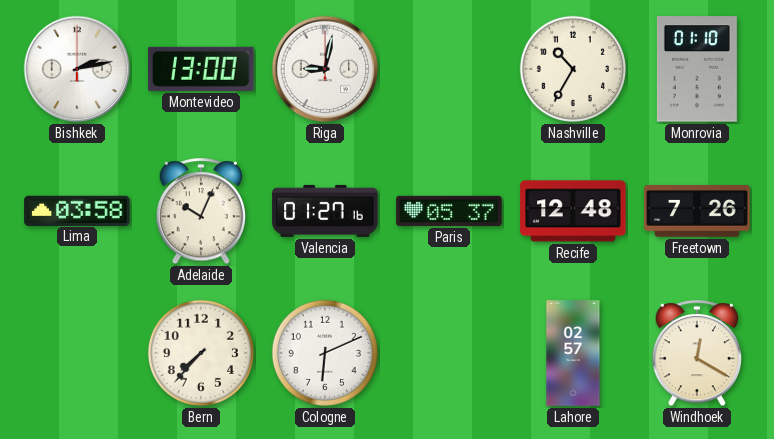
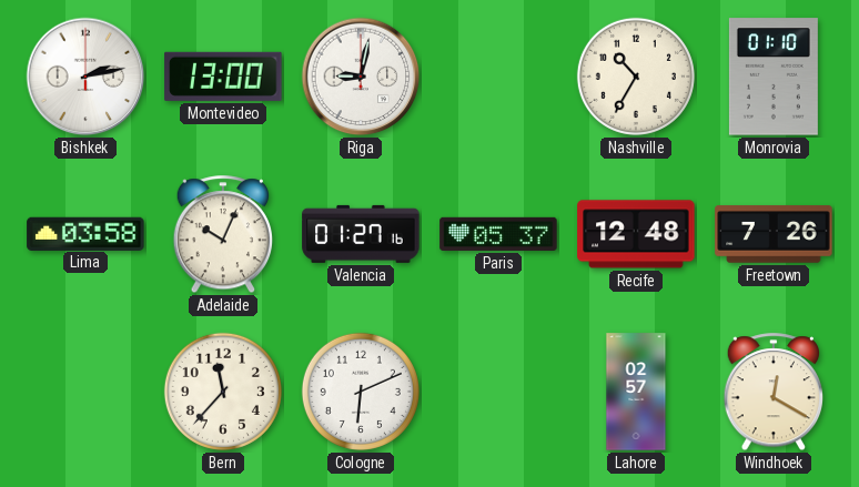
Bern: 7:37 -> 11:37 (223, 392)
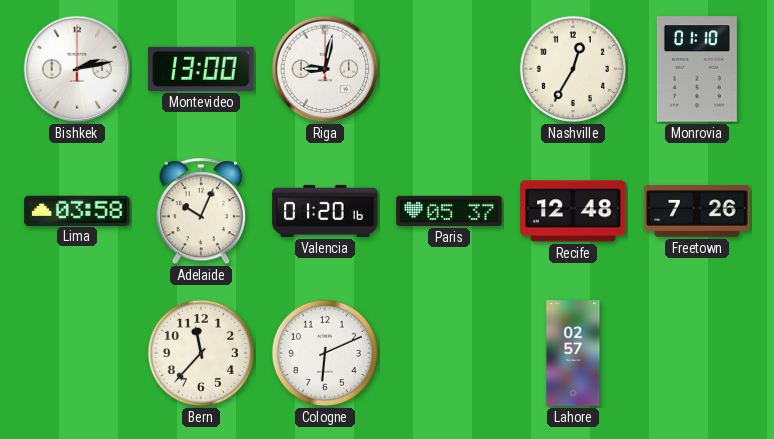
Nashville: 10:35 -> 12:35 (573, 69)
Valencia: 01:27 -> 01:20 (325, 211)
Windhoek: 12:20 -> none (772, 393)
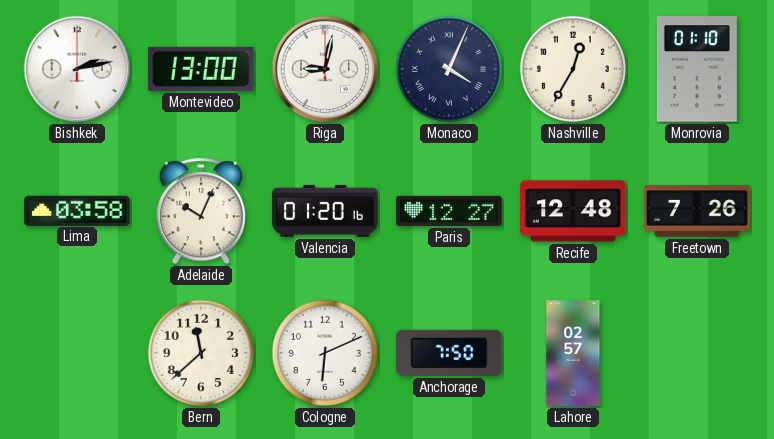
Monaco: none -> 4:04 (449, 69)
Paris: 05:37 -> 12:27 (449, 211)
Bern: 11:37 -> 11:38 (201, 353)
Anchorage: none -> 7:50 (449, 353)
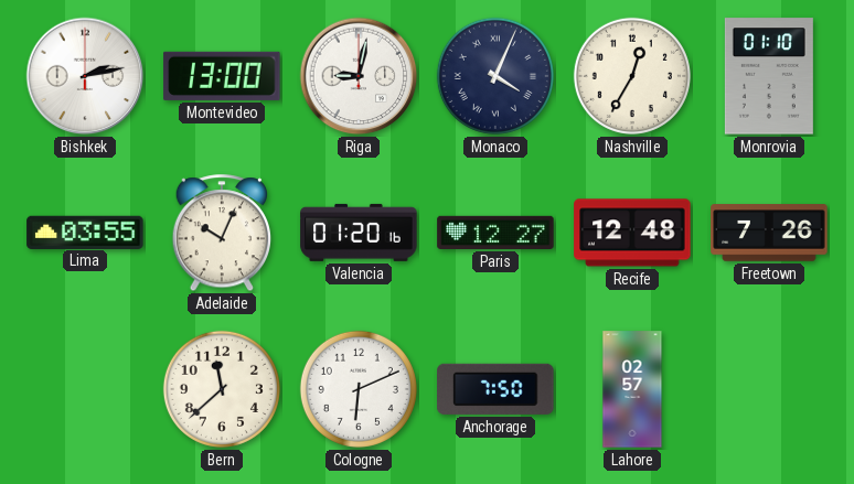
Lima: 03:58 -> 03:55 (85, 232)
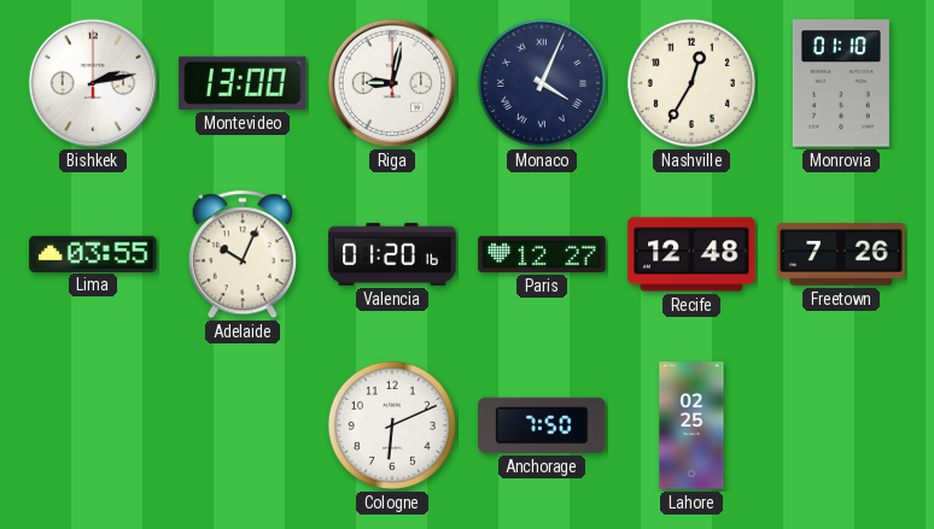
Bern: 11:38 -> none (222, 389)
Lahore: 02:57 -> 02:25 (691, 425)
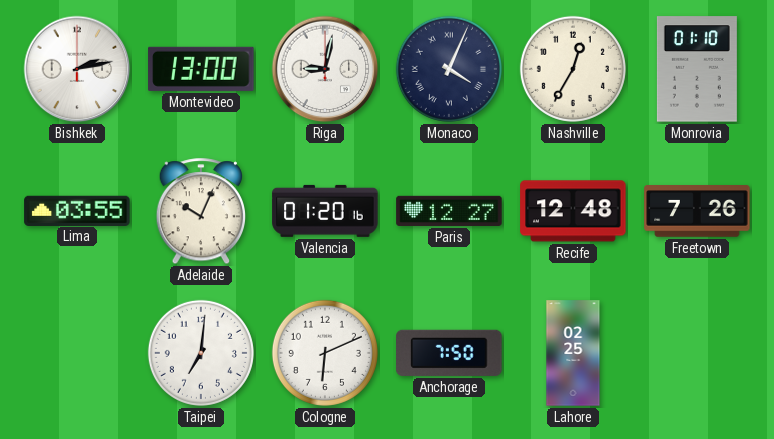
Taipei: none -> 7:01 (201, 353)
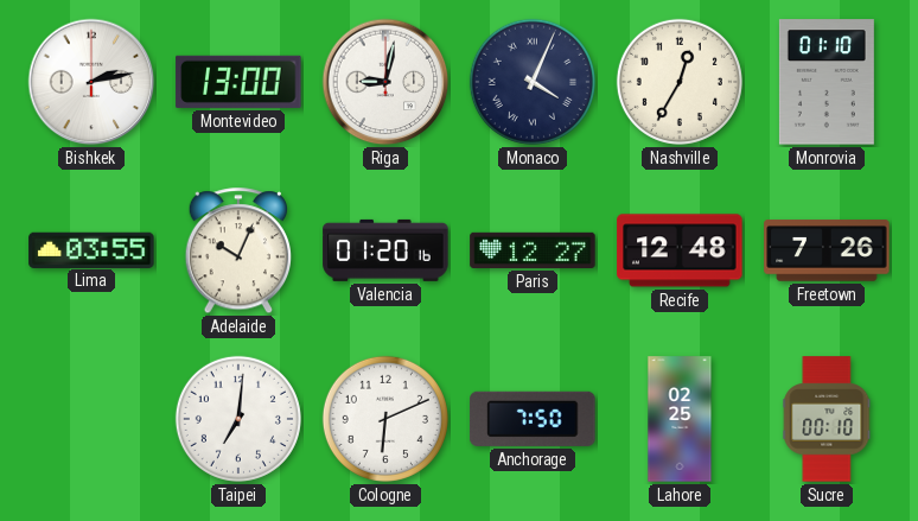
Sucre: none -> 00:10 (827, 419)
